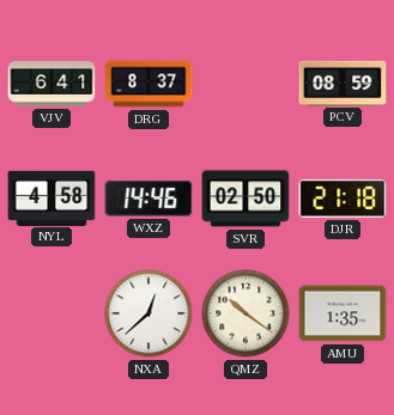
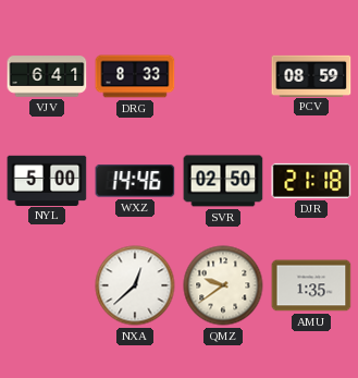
DRG: 8:37 -> 8:33 (135, 76)
NYL: 4:58 -> 5:00 (47, 180)
QMZ: 10:21 -> 9:39 (223, 285)
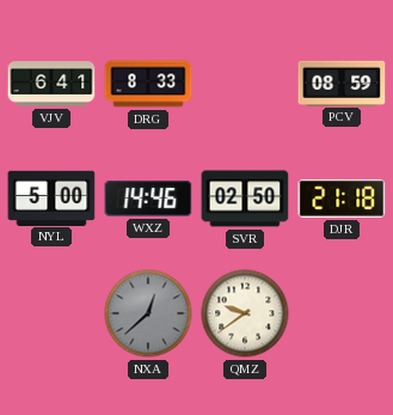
NXA dial: white -> grey (148, 313)
AMU: 1:35 -> none (311, 285)
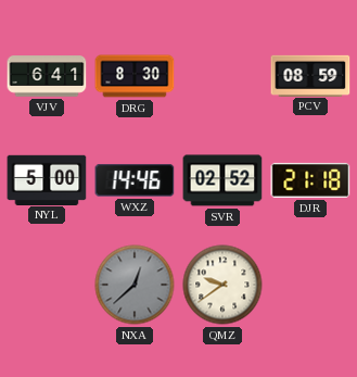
DRG: 8:33 -> 8:30 (135, 76)
SVR: 02:50 -> 02:52 (222, 180)
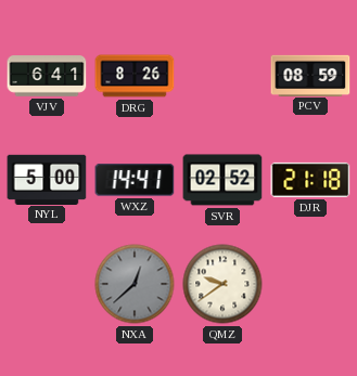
DRG: 8:30 -> 8:26 (135, 76)
WXZ: 14:46 -> 14:41 (135, 180)
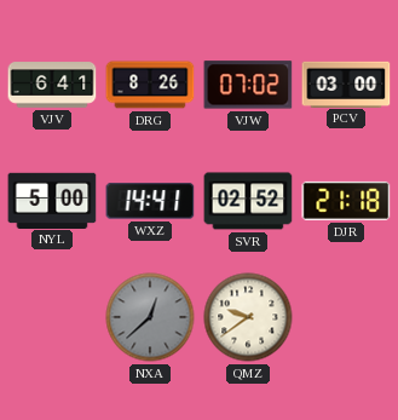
VJW: none -> 07:02 (248, 85)
PCV: 08:59 -> 03:00 (346, 84)
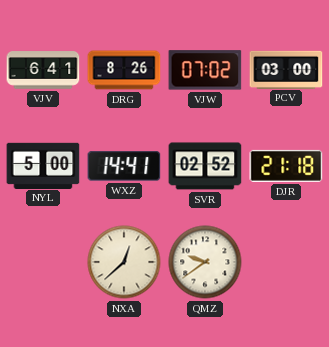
NXA dial: grey -> cream (124, 262)
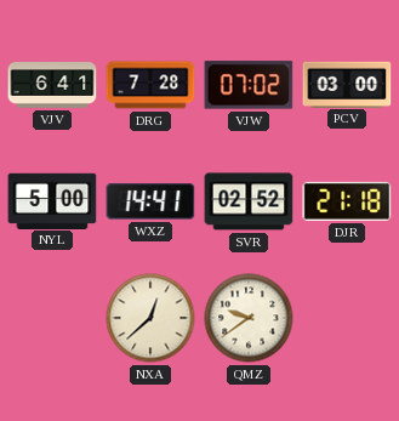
DRG: 8:26 -> 7:28 (150, 85)
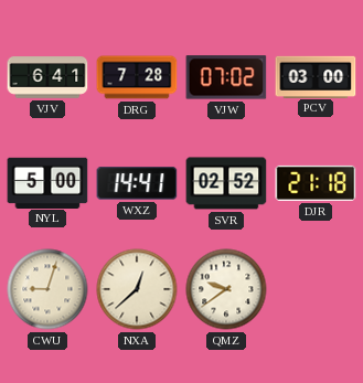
CWU: none -> 9:03 (47, 289)
